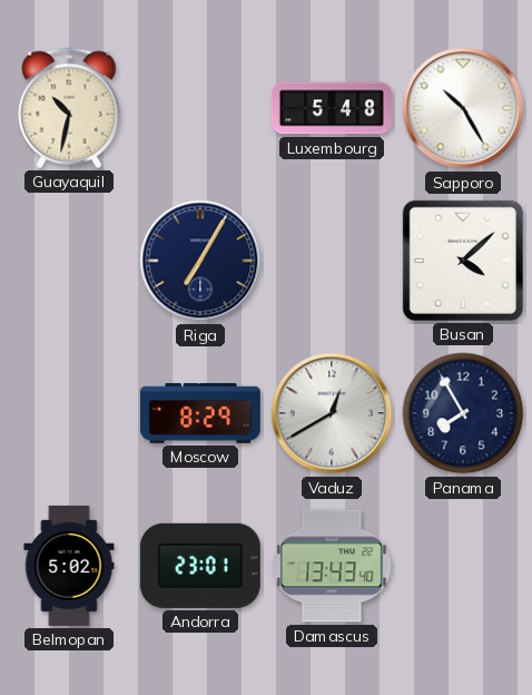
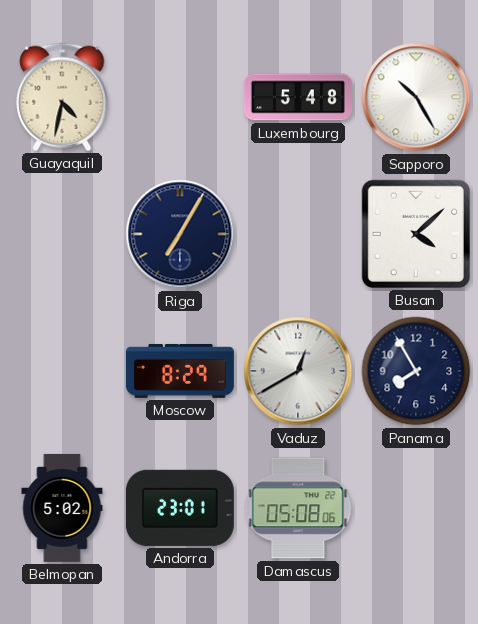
Guayaquil: 10:32 -> 4:32 (62, 97)
Damascus: 13:43 -> 05:08 (298, 508)
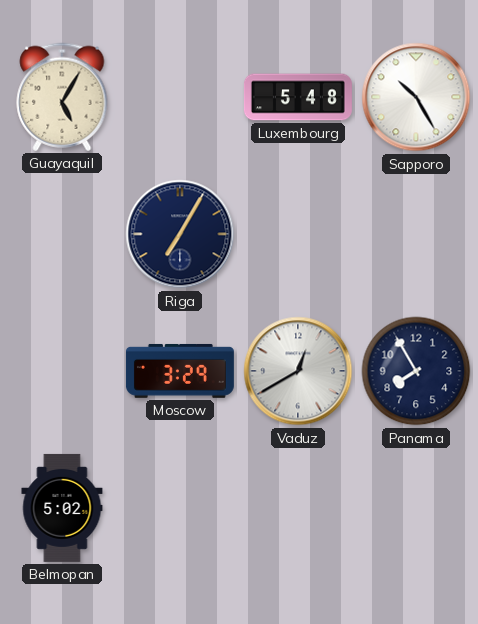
Guayaquil: 4:32 -> 5:05 (62, 97)
Busan: 4:08 -> none (416, 234)
Moscow: 8:29 -> 3:29 (180, 371)
Andorra: 23:01 -> none (180, 508)
Damascus: 05:08 -> none (298, 508)
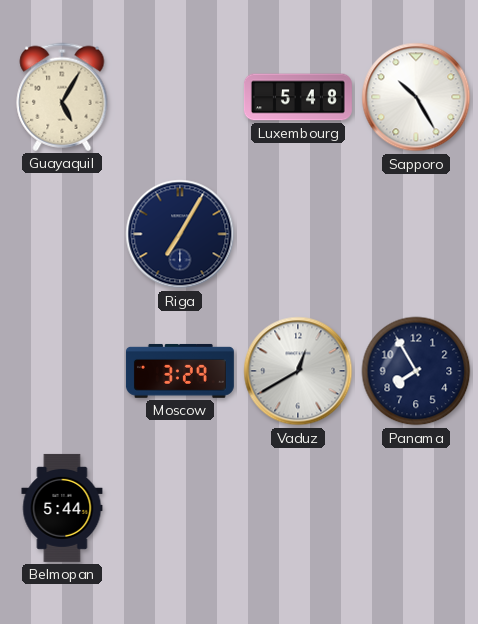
Belmopan: 5:02 -> 5:44 (62, 508)
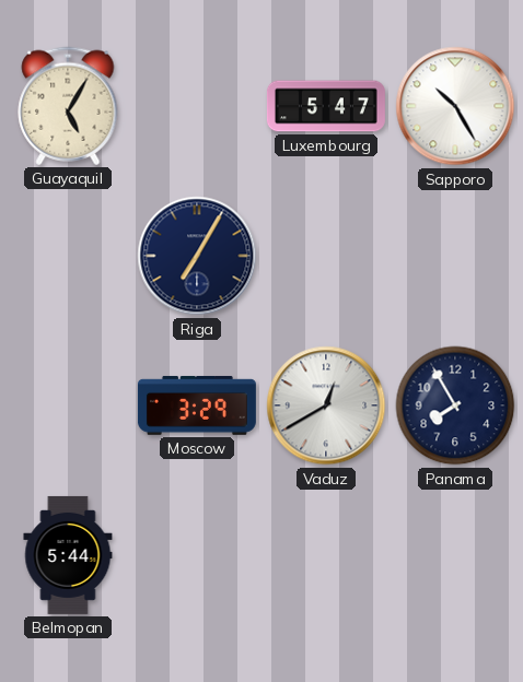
Luxembourg: 5:48 -> 5:47 (326, 106)
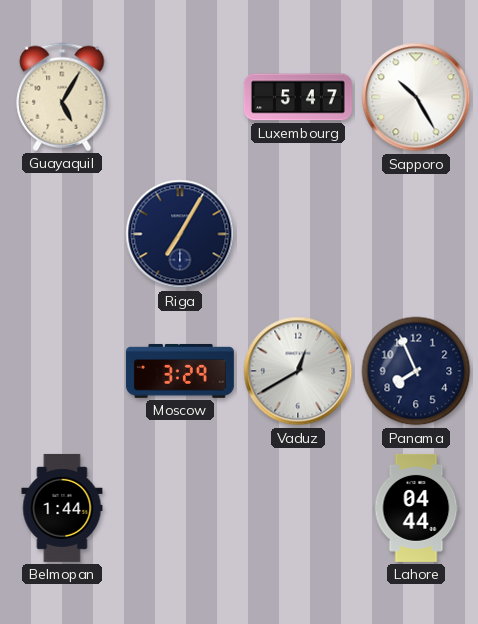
Panama: 7:55 -> 7:56 (416, 371)
Belmopan: 5:44 -> 1:44 (62, 508)
Lahore: none -> 04:44 (416, 508)
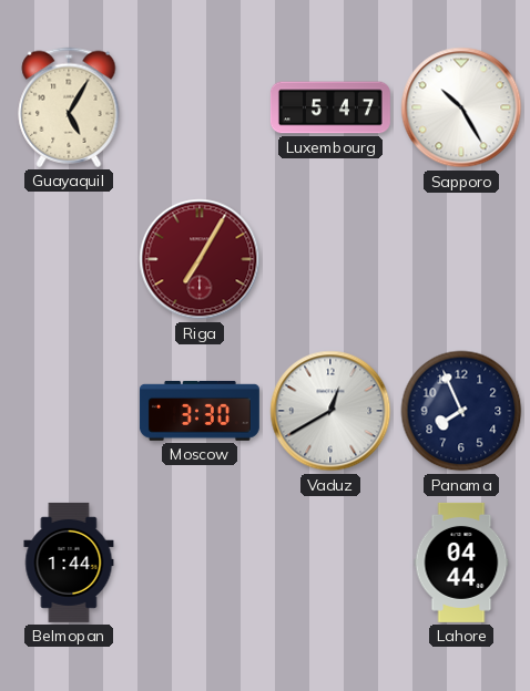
Riga dial: navy -> burgundy (200, 259)
Moscow: 3:29 -> 3:30 (200, 411)
